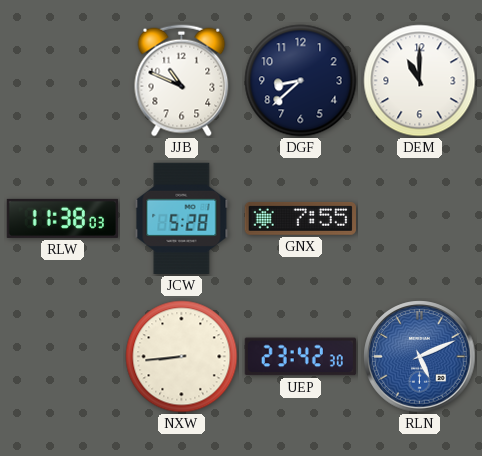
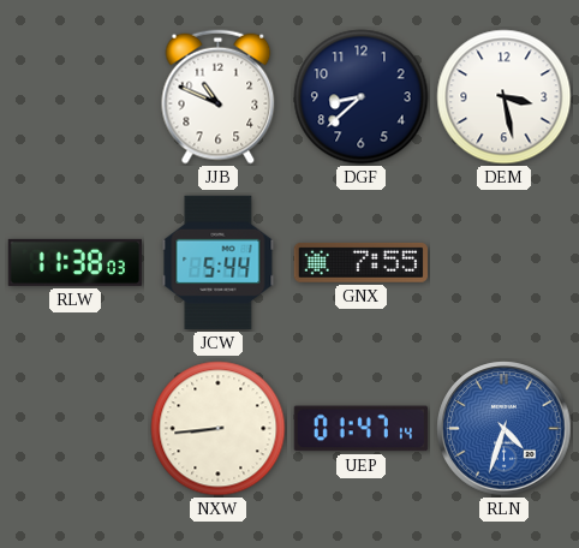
DEM: 11:00 -> 3:28 (505, 97)
JCW: 5:28 -> 5:44 (219, 262)
UEP: 23:42 -> 01:47 (360, 429)
RLN: 5:11 -> 4:33 (505, 429)
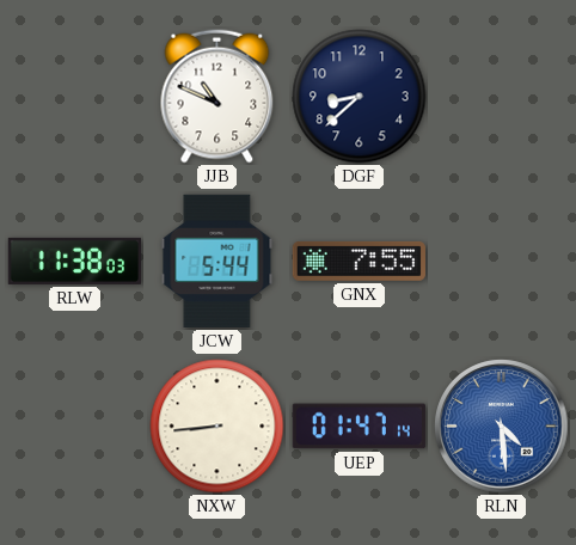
DEM: 3:28 -> none (505, 97)
RLN: 4:33 -> 4:29 (502, 427)
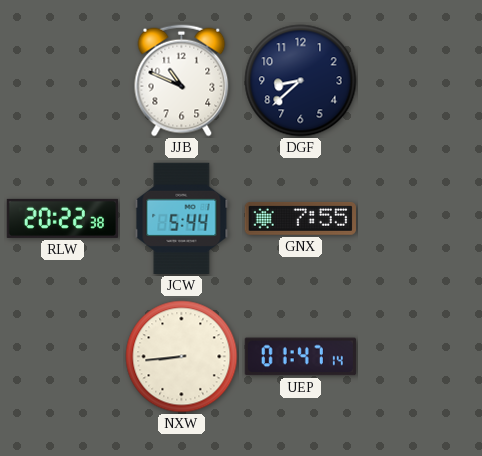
RLW: 11:38 -> 20:22 (62, 218)
RLN: 4:29 -> none (502, 427)
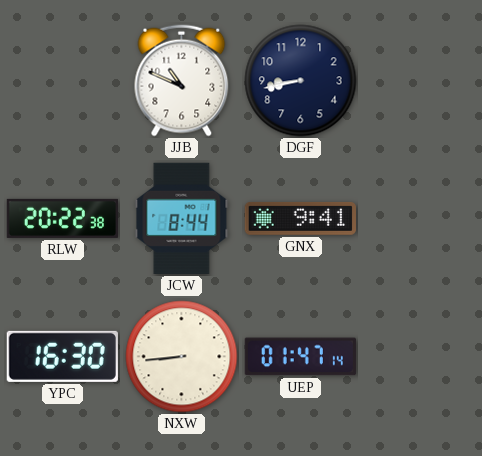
DGF: 8:38 -> 8:43 (301, 81)
JCW: 5:44 -> 8:44 (182, 218)
GNX: 7:55 -> 9:41 (300, 218)
YPC: none -> 16:30 (62, 356)
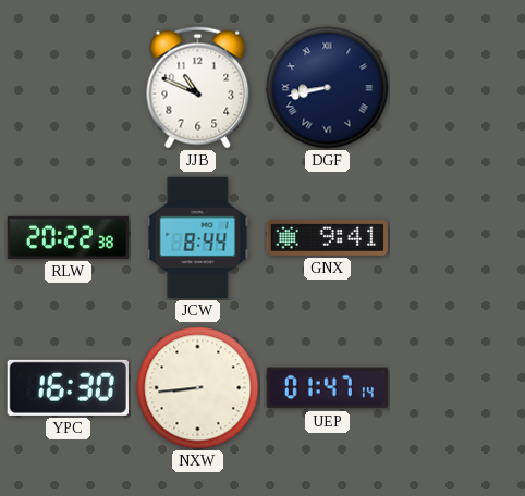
DGF numerals: Arabic -> Roman (328, 88)
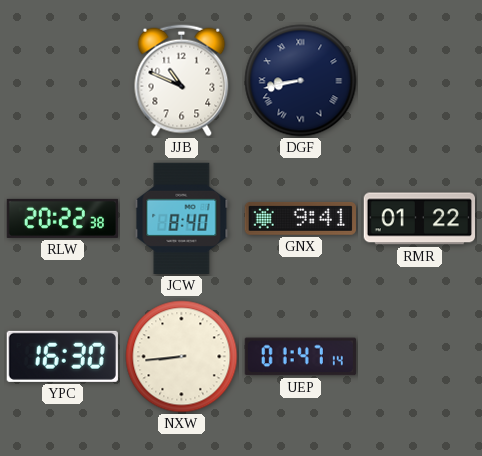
JCW: 8:44 -> 8:40 (182, 218)
RMR: none -> 01:22 (419, 219)
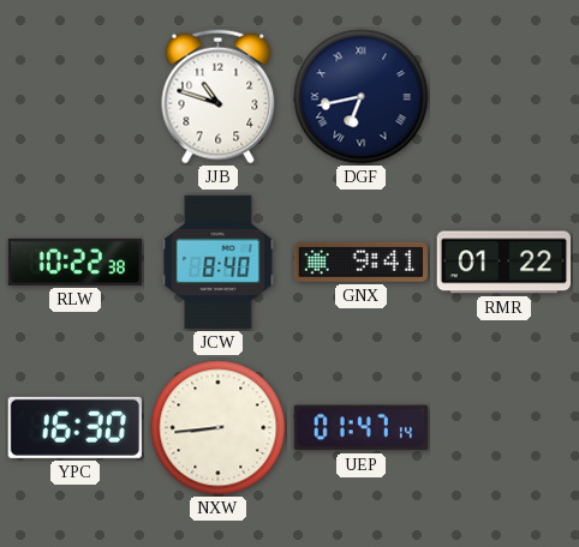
JJB: 10:49 -> 10:48 (219, 97)
DGF: 8:43 -> 6:43 (362, 97)
RLW: 20:22 -> 10:22 (74, 262)
